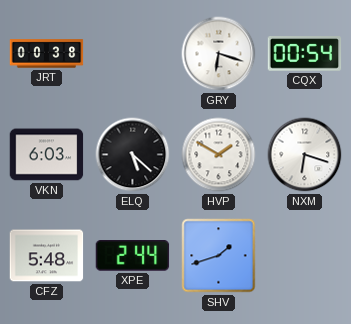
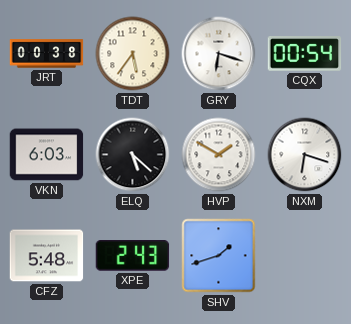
TDT: none -> 5:36 (133, 54)
XPE: 2:44 -> 2:43 (133, 256)
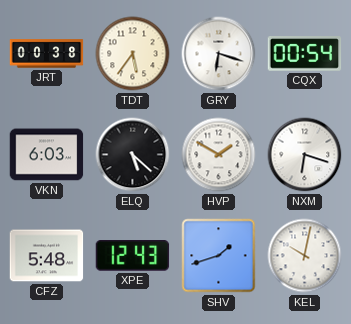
XPE: 2:43 -> 12:43 (133, 256)
KEL: none -> 10:02 (305, 256)
